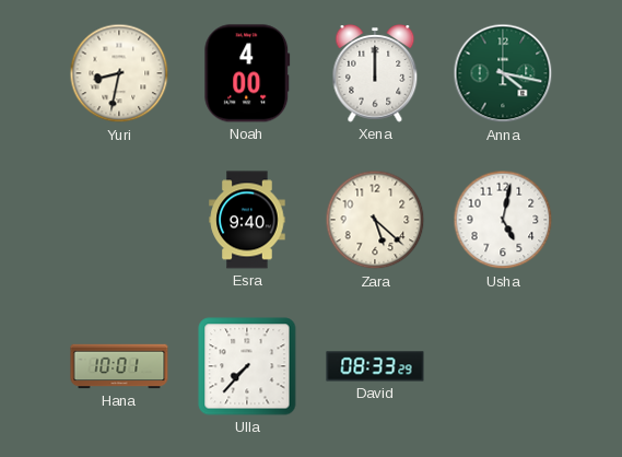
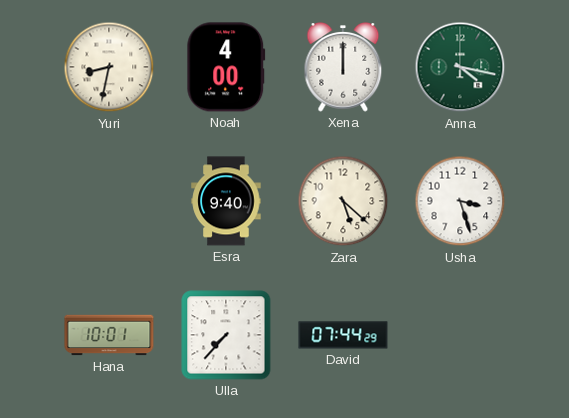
Usha: 5:02 -> 3:27 (460, 201)
David: 08:33 -> 07:44 (343, 335)
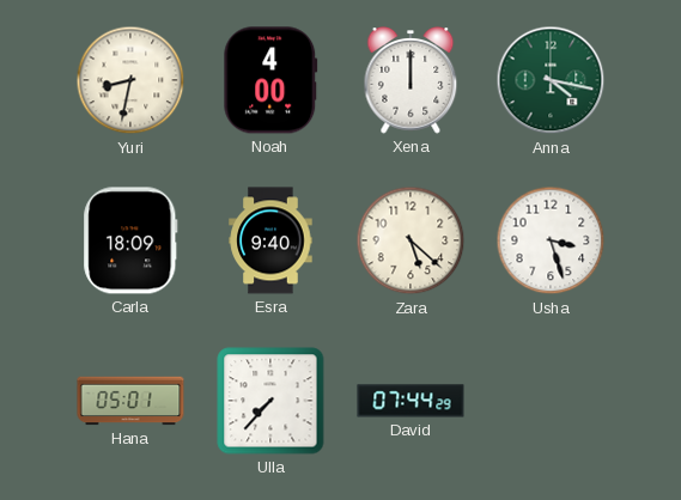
Carla: none -> 18:09 (130, 240)
Hana: 10:01 -> 05:01 (130, 401)
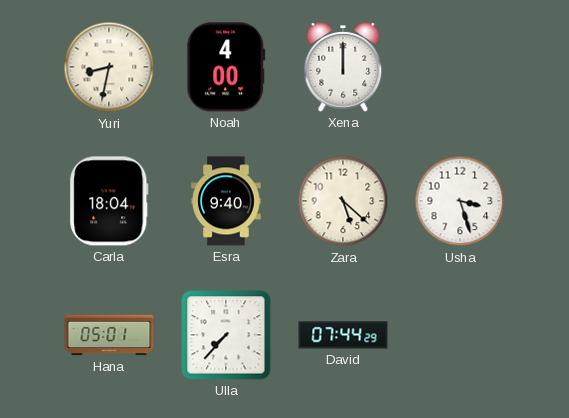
Anna: 4:17 -> none (551, 80)
Carla: 18:09 -> 18:04 (109, 201)
